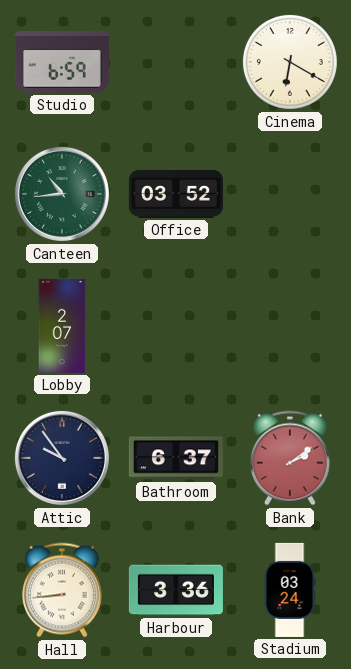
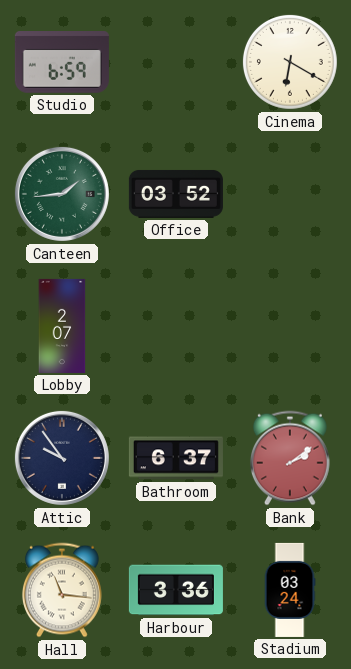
Canteen: 10:44 -> 1:44 (62, 194)
Hall: 8:44 -> 11:16 (62, 590)
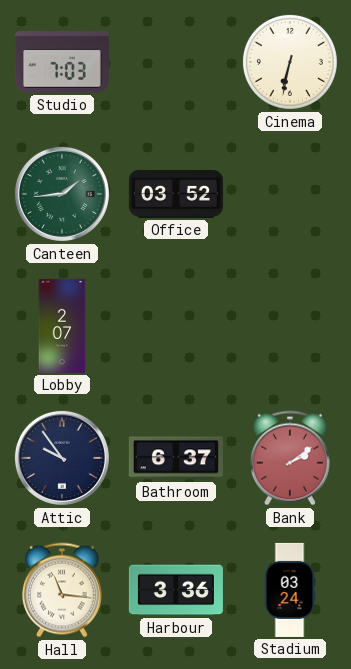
Studio: 6:59 -> 7:03 (62, 63)
Cinema: 6:20 -> 6:32 (290, 62)
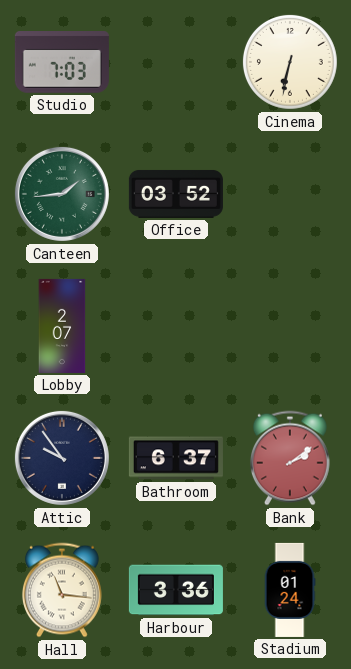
Stadium: 03:24 -> 01:24 (290, 590)
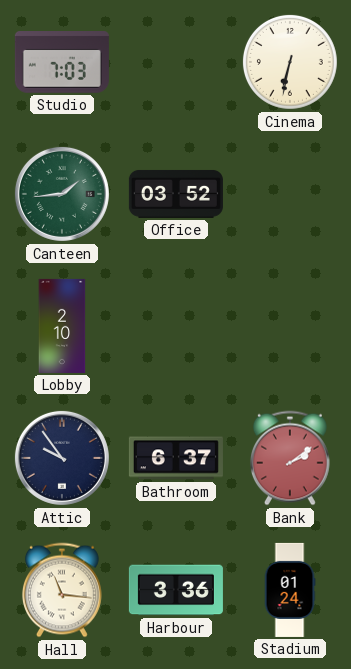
Lobby: 2:07 -> 2:10 (62, 326)
